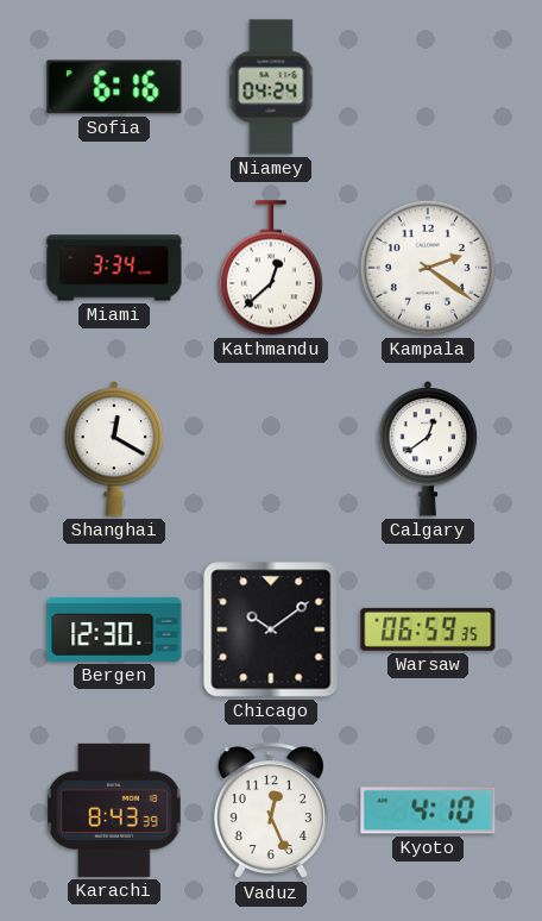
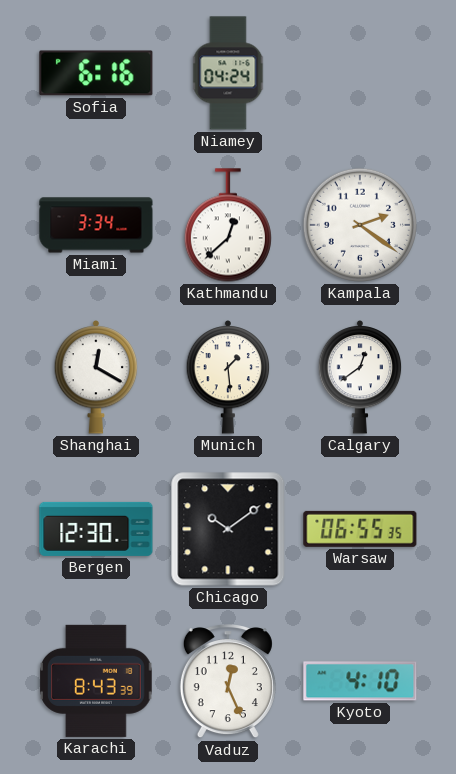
Munich: none -> 1:29 (228, 378)
Warsaw: 06:59 -> 06:55 (360, 529)
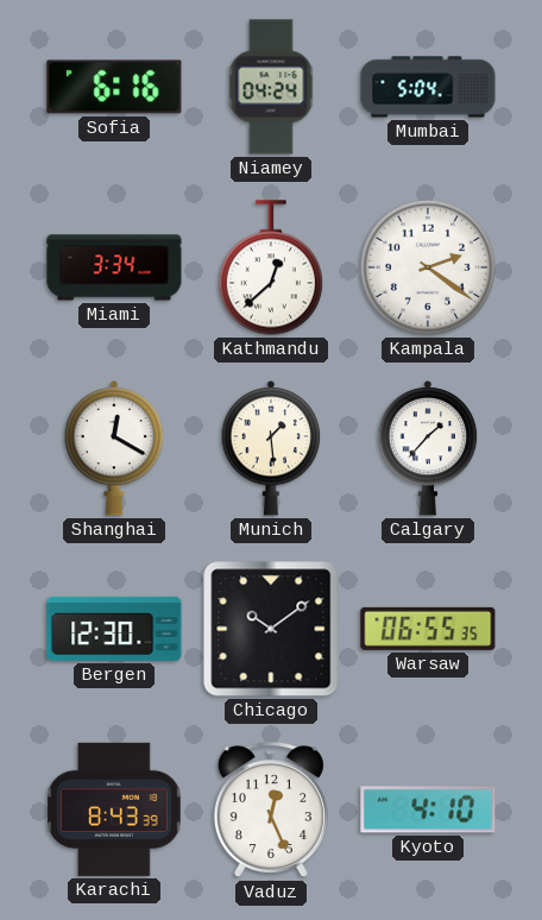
Mumbai: none -> 5:04 (428, 87)
Calgary: 12:39 -> 1:37 (428, 449)
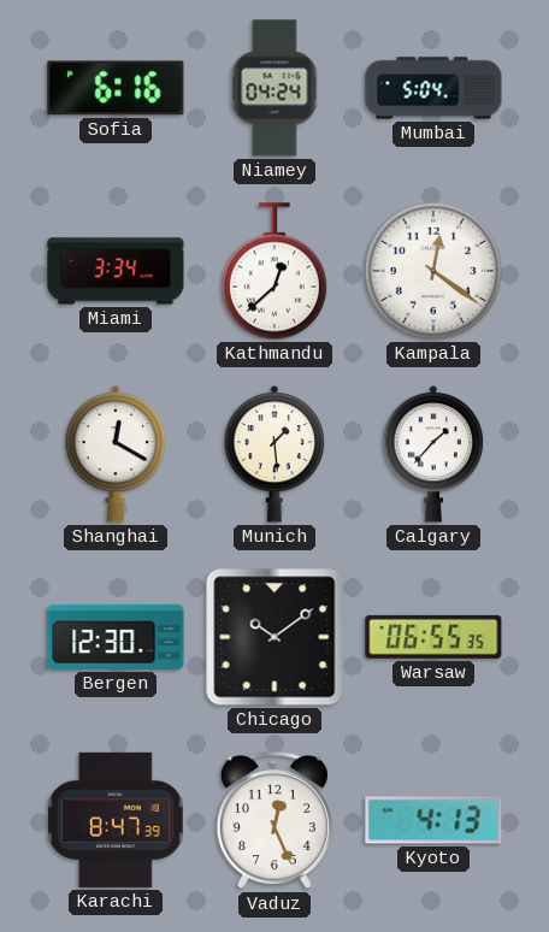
Kampala: 2:21 -> 12:21 (433, 271)
Karachi: 8:43 -> 8:47 (116, 820)
Kyoto: 4:10 -> 4:13 (433, 820)
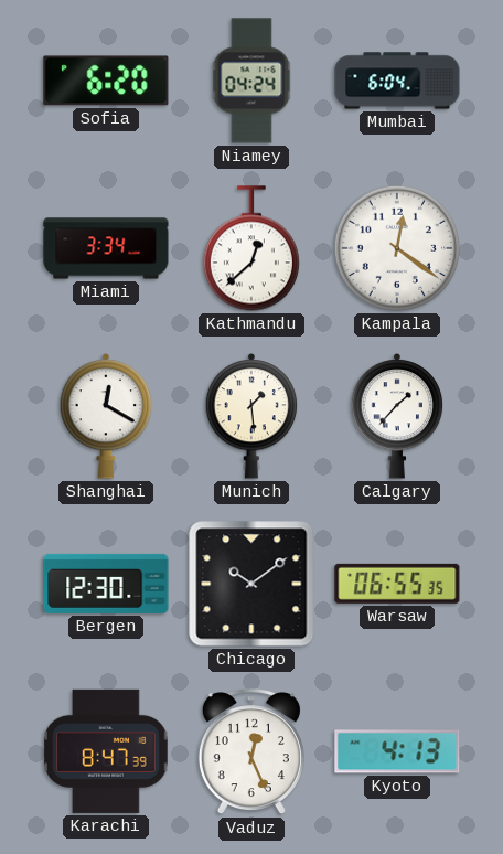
Sofia: 6:16 -> 6:20 (106, 81)
Mumbai: 5:04 -> 6:04 (397, 81)
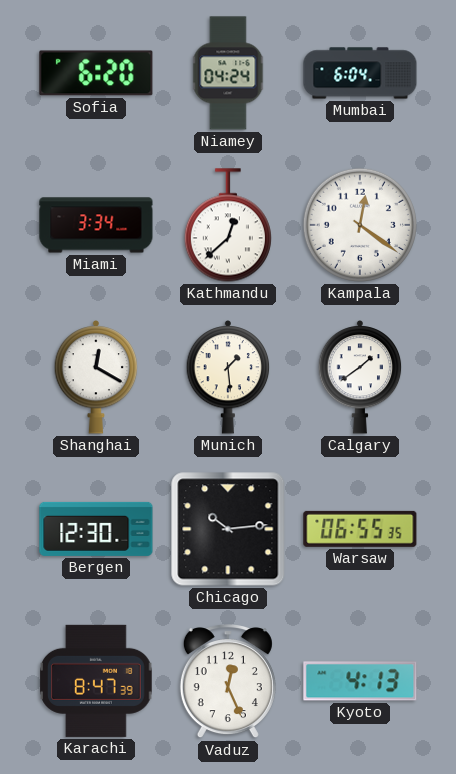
Calgary: 1:37 -> 1:39 (360, 378)
Chicago: 10:09 -> 10:14 (228, 529)
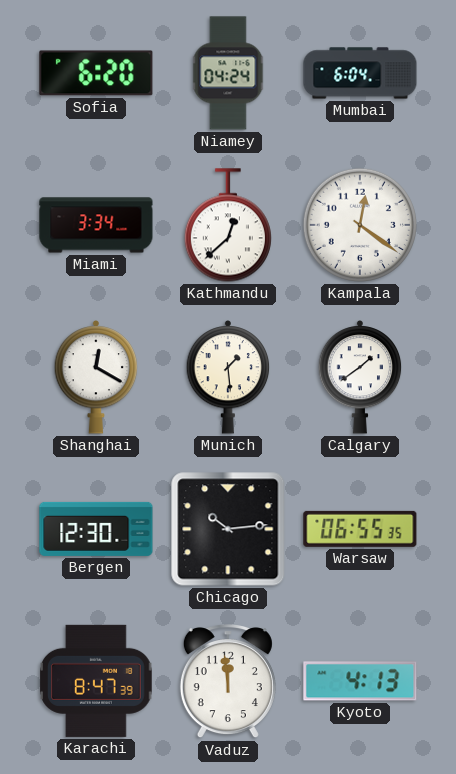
Vaduz: 12:26 -> 11:59 (228, 682)
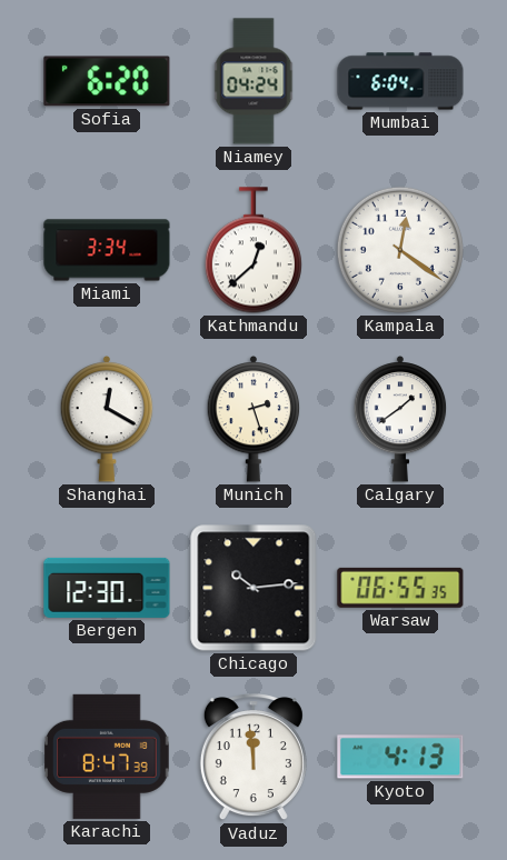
Munich: 1:29 -> 2:27 (254, 420)
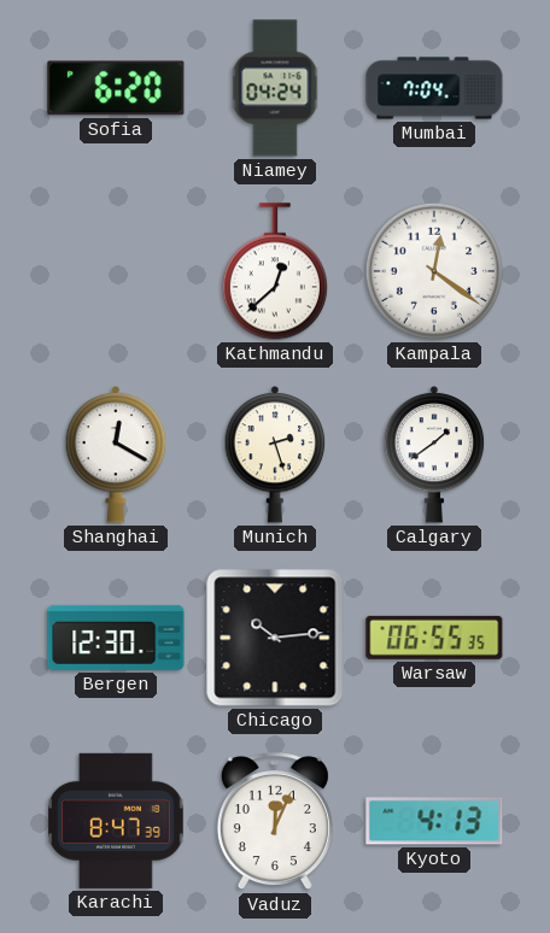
Mumbai: 6:04 -> 7:04 (434, 88)
Miami: 3:34 -> none (107, 250)
Vaduz: 11:59 -> 12:04 (275, 822)
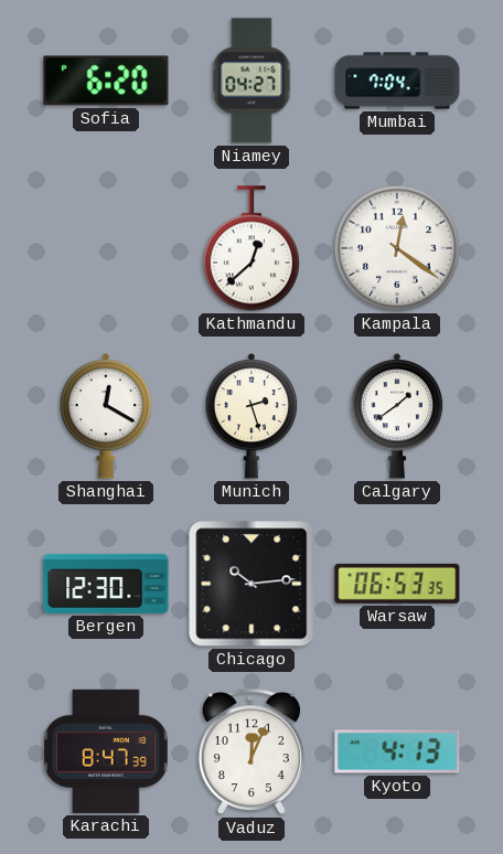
Niamey: 04:24 -> 04:27 (251, 81)
Warsaw: 06:55 -> 06:53 (397, 584)
